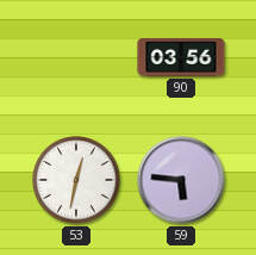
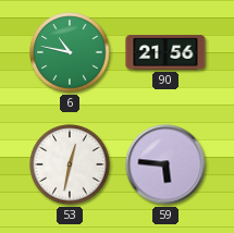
6: none -> 10:47 (70, 52)
90: 03:56 -> 21:56 (165, 52)
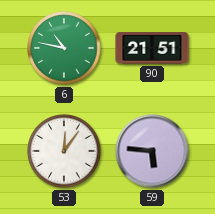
90: 21:56 -> 21:51 (152, 48)
53: 12:32 -> 12:06 (64, 151)
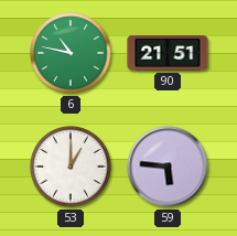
53: 12:06 -> 1:00 (71, 167)
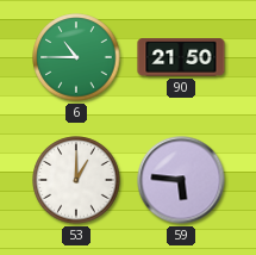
6: 10:47 -> 10:45 (76, 57)
90: 21:51 -> 21:50 (181, 57)
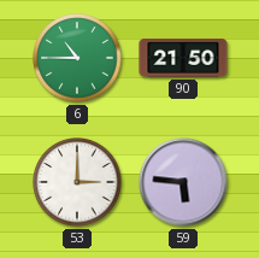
53: 1:00 -> 3:00 (77, 182)
